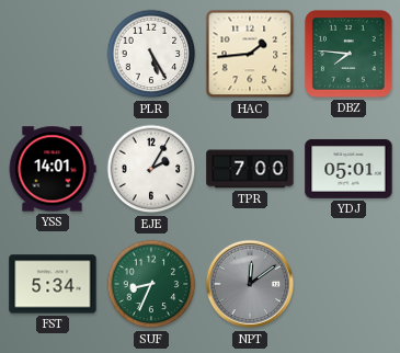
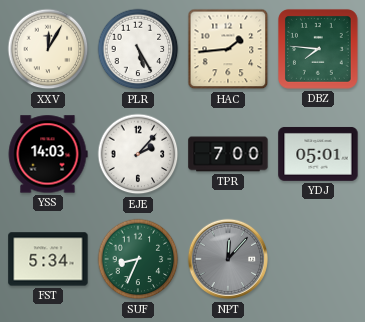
XXV: none -> 12:05 (48, 49)
YSS: 14:01 -> 14:03 (48, 154)
EJE: 2:05 -> 2:07 (138, 154)
NPT: 12:09 -> 12:07 (228, 259)
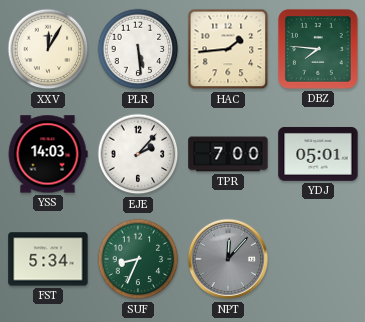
PLR: 5:25 -> 5:29 (138, 49)
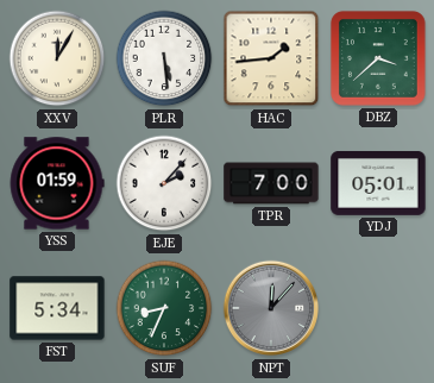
DBZ: 7:46 -> 3:38 (378, 58)
YSS: 14:03 -> 01:59 (57, 183)
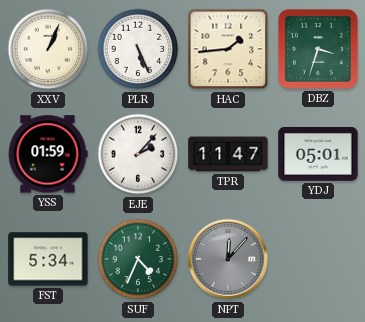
XXV: 12:05 -> 1:04 (48, 49)
PLR: 5:29 -> 5:26 (138, 49)
DBZ: 3:38 -> 3:33 (318, 49)
TPR: 7:00 -> 11:47 (228, 154)
SUF: 8:34 -> 4:34 (138, 259)
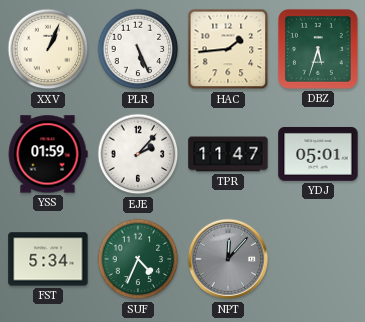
DBZ: 3:33 -> 5:33 (318, 49)
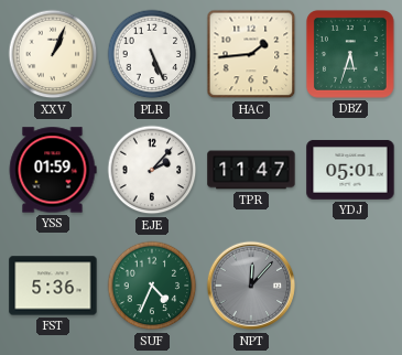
FST: 5:34 -> 5:36 (53, 286)
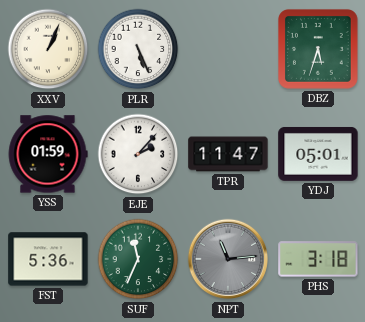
HAC: 1:44 -> none (251, 54)
SUF: 4:34 -> 11:34 (138, 259)
NPT: 12:07 -> 11:14 (228, 259)
PHS: none -> 3:18 (318, 259)
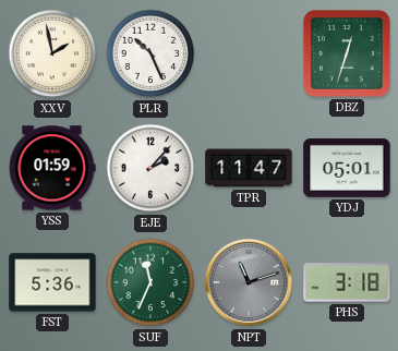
XXV: 1:04 -> 1:58 (52, 53)
PLR: 5:26 -> 10:26 (150, 53)
DBZ: 5:33 -> 12:33 (347, 53)
NPT: 11:14 -> 11:12 (249, 282)
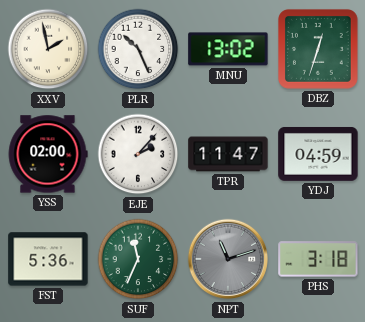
MNU: none -> 13:02 (228, 49)
YSS: 01:59 -> 02:00 (48, 154)
YDJ: 05:01 -> 04:59 (318, 154)
